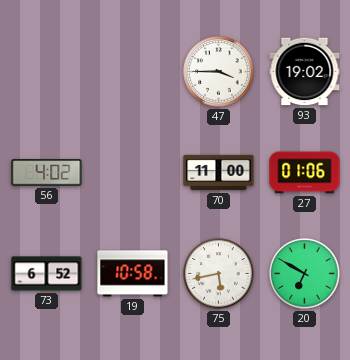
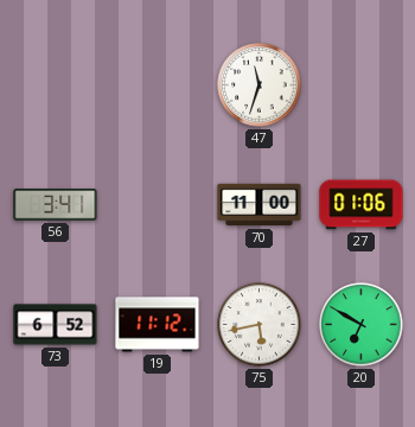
47: 3:45 -> 11:33 (260, 85)
93: 19:02 -> none (305, 72)
56: 4:02 -> 3:41 (56, 205)
19: 10:58 -> 11:12 (158, 325)
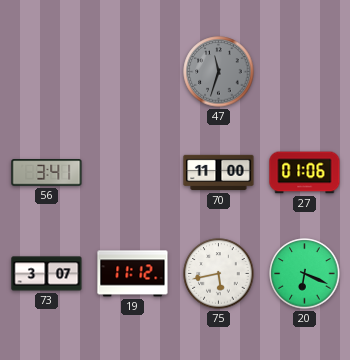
47 dial: white -> grey (219, 72)
73: 6:52 -> 3:07 (47, 274)
20: 6:50 -> 6:19 (305, 274)
